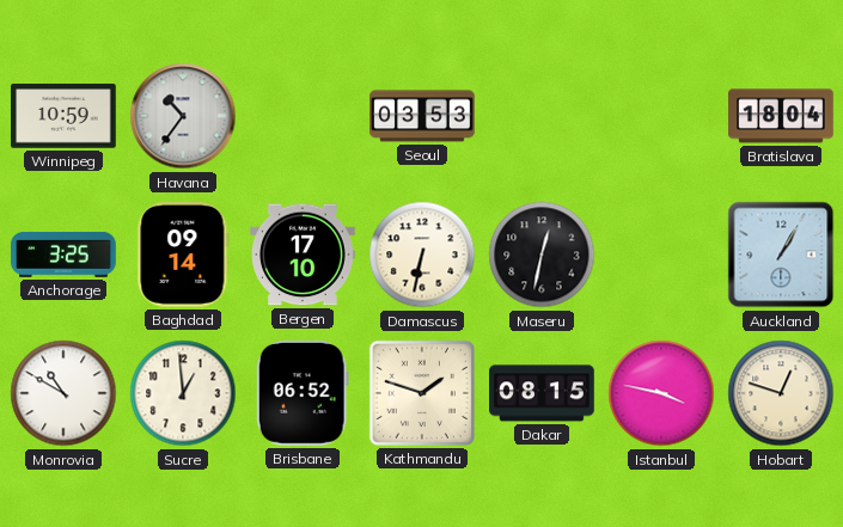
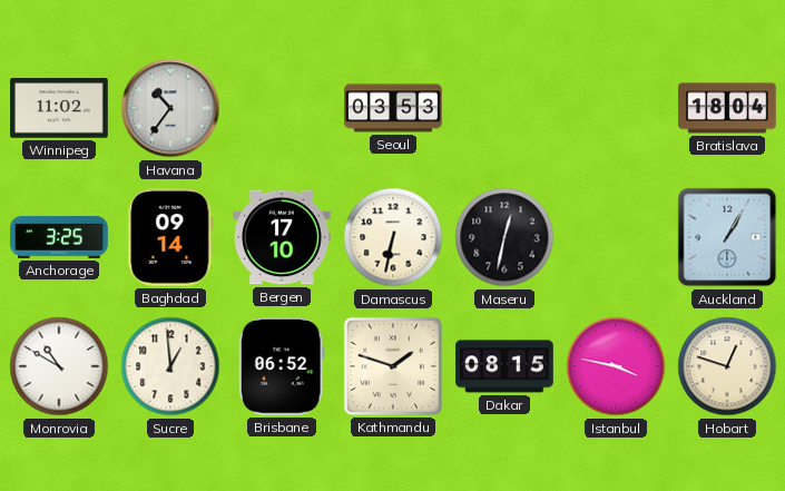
Winnipeg: 10:59 -> 11:02 (59, 108)
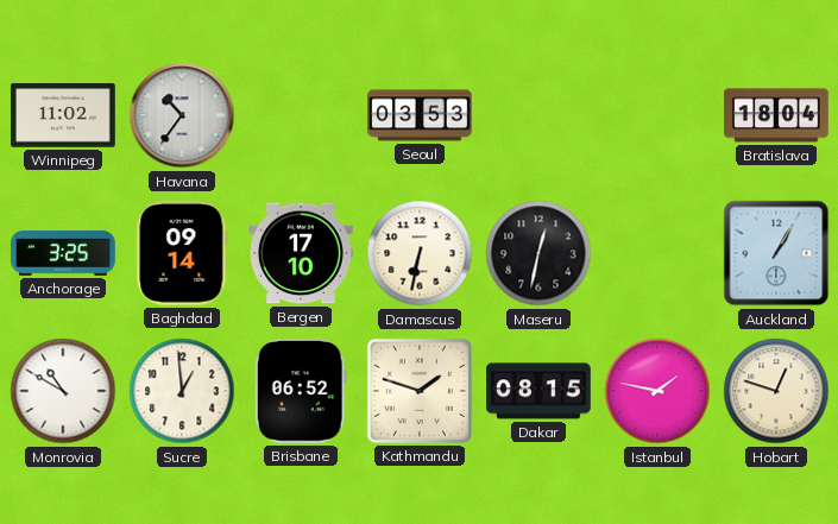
Istanbul: 3:47 -> 1:47 (657, 391)
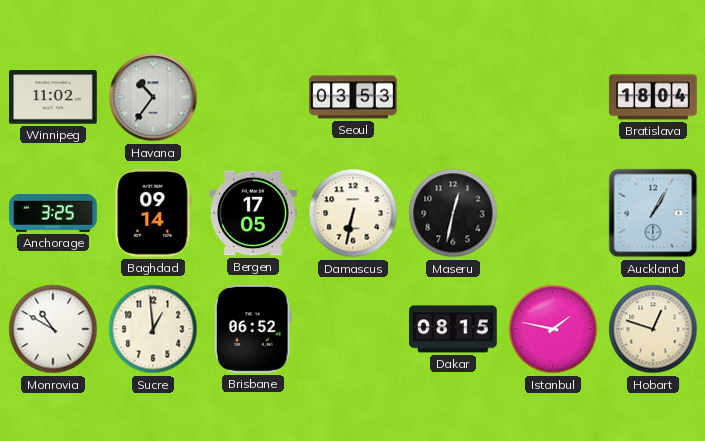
Bergen: 17:10 -> 17:05 (253, 213)
Kathmandu: 1:48 -> none (420, 391)
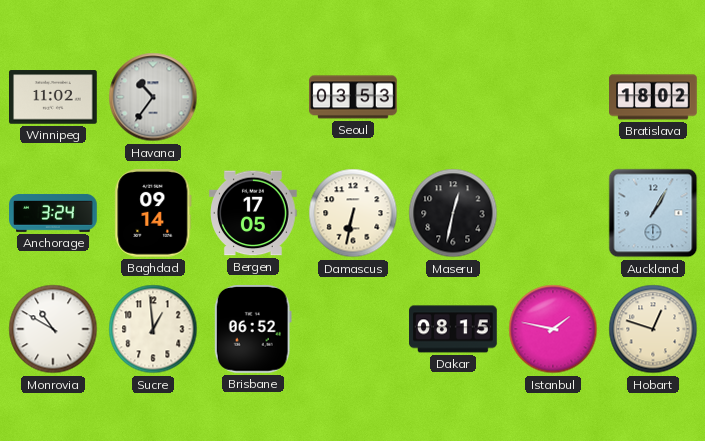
Bratislava: 18:04 -> 18:02 (653, 97)
Anchorage: 3:25 -> 3:24 (53, 213)
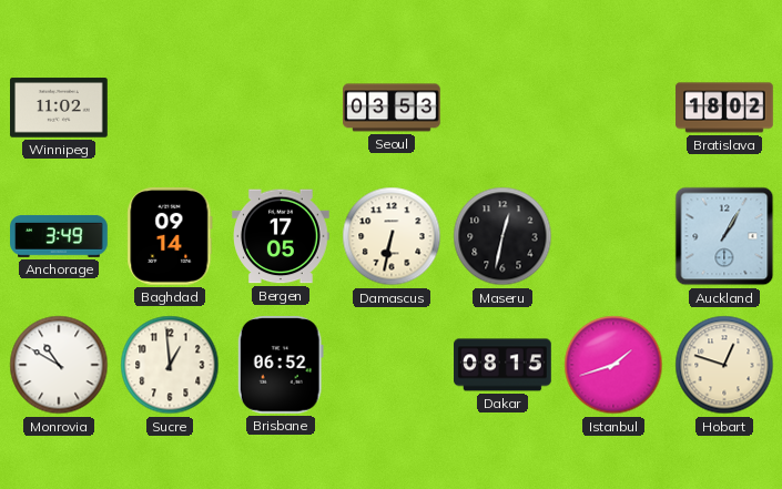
Havana: 10:36 -> none (153, 97)
Anchorage: 3:24 -> 3:49 (59, 236)
Istanbul: 1:47 -> 1:42 (613, 365)
